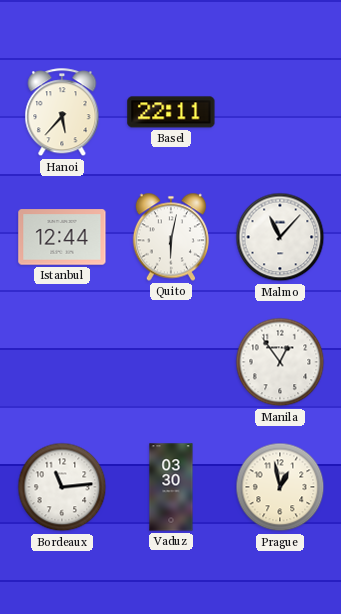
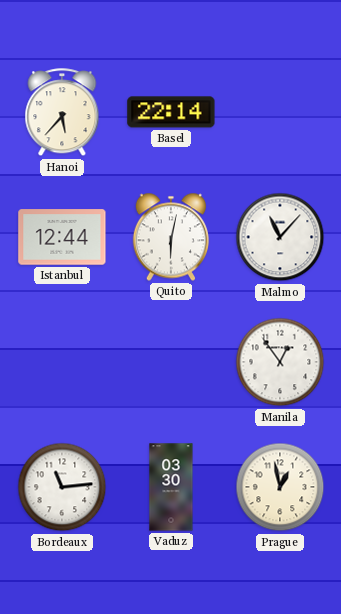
Basel: 22:11 -> 22:14 (171, 112)
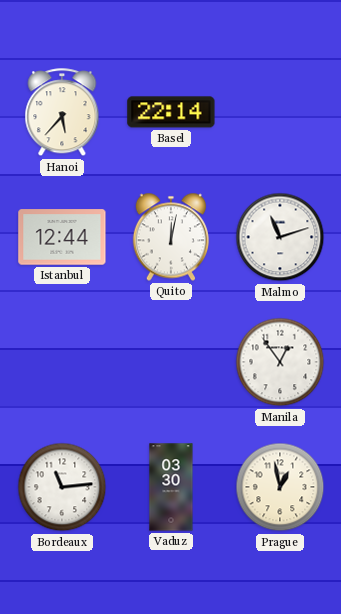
Quito: 6:02 -> 12:02 (170, 237)
Malmo: 11:07 -> 11:12 (280, 237)
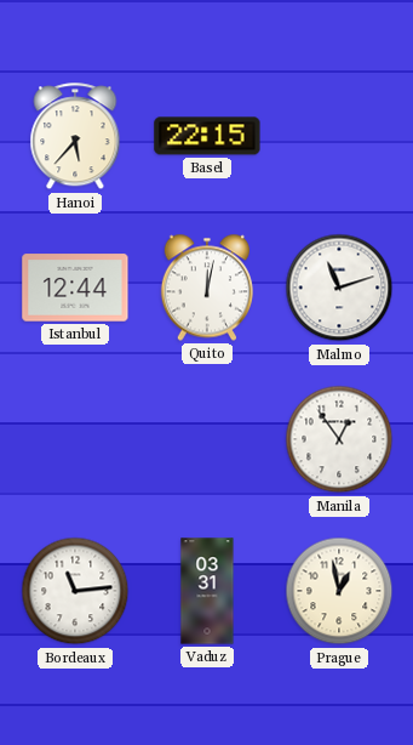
Basel: 22:14 -> 22:15 (207, 136)
Vaduz: 03:30 -> 03:31 (207, 591)
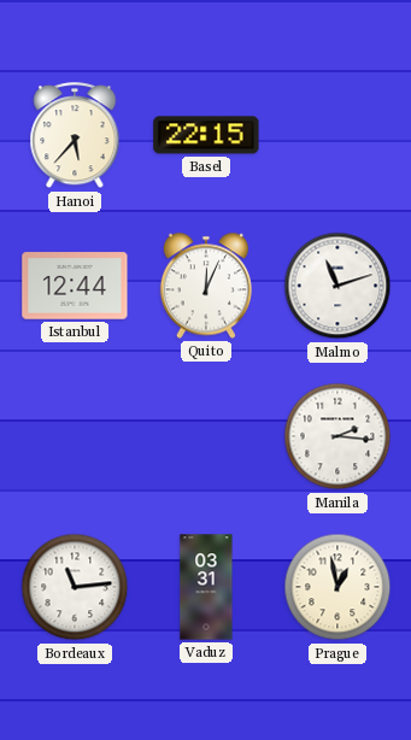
Quito: 12:02 -> 12:04 (205, 286)
Manila: 12:54 -> 2:16 (337, 436)
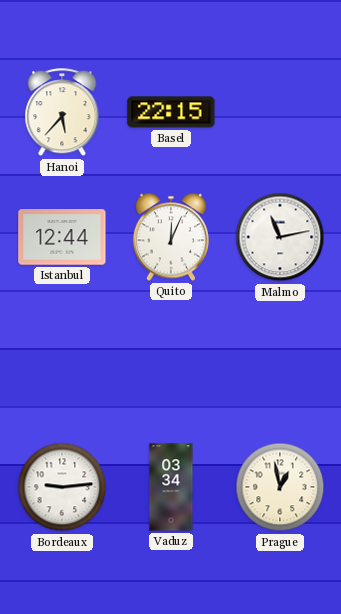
Malmo: 11:12 -> 11:13 (280, 237)
Manila: 2:16 -> none (337, 436)
Bordeaux: 11:14 -> 9:14 (62, 487)
Vaduz: 03:31 -> 03:34 (171, 487)
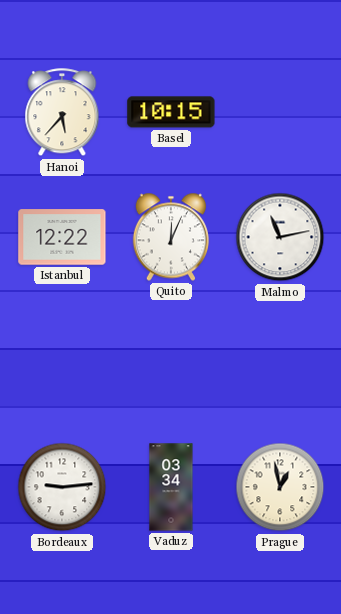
Basel: 22:15 -> 10:15 (171, 112)
Istanbul: 12:44 -> 12:22 (62, 237)
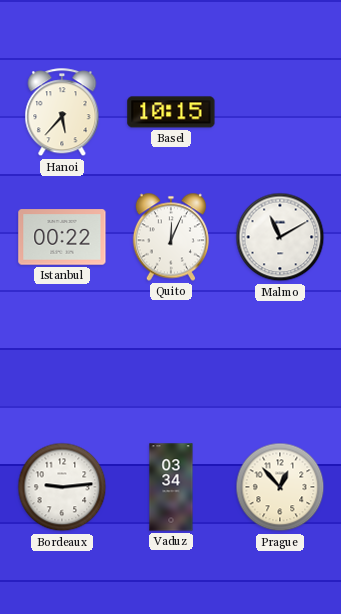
Istanbul: 12:22 -> 00:22 (62, 237)
Malmo: 11:13 -> 11:10 (280, 237)
Prague: 12:58 -> 12:53 (280, 487)
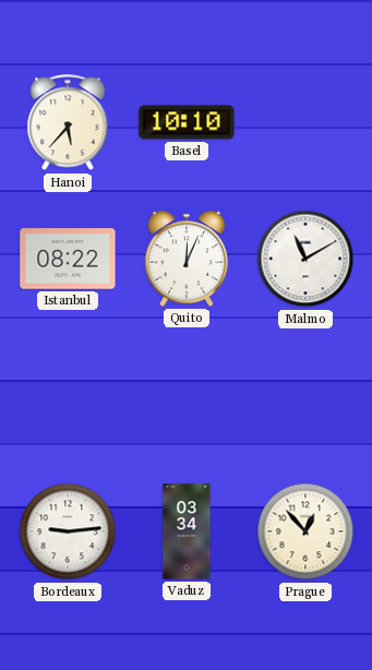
Basel: 10:15 -> 10:10 (187, 122)
Istanbul: 00:22 -> 08:22 (68, 259)
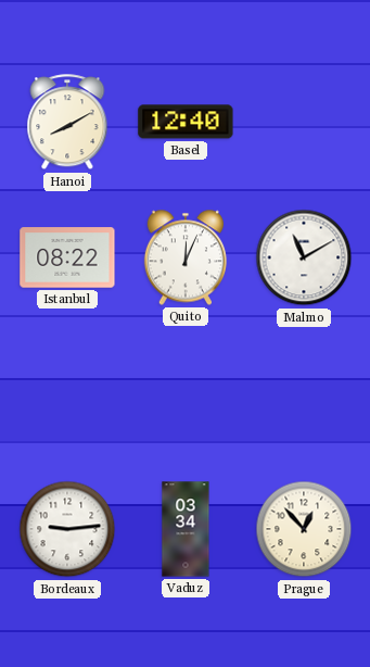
Hanoi: 5:37 -> 8:10 (67, 123)
Basel: 10:10 -> 12:40 (186, 122)
